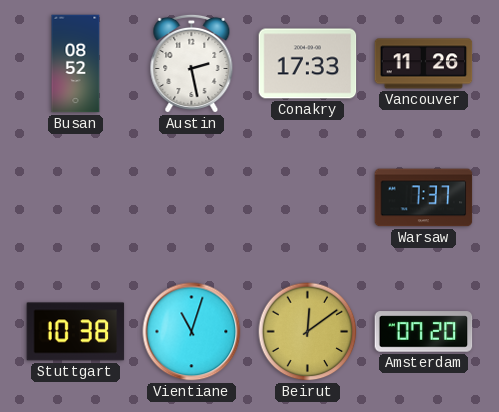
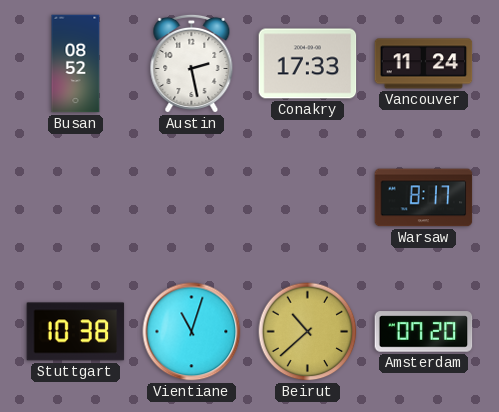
Vancouver: 11:26 -> 11:24 (424, 64)
Warsaw: 7:37 -> 8:17 (424, 198)
Beirut: 12:09 -> 10:38 (308, 332)
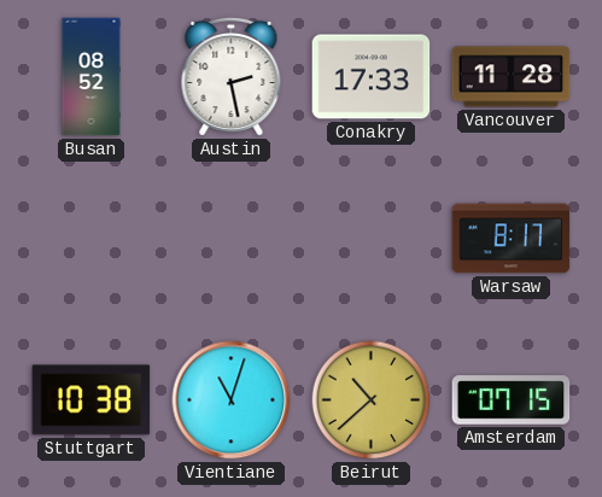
Vancouver: 11:24 -> 11:28 (512, 77)
Amsterdam: 07:20 -> 07:15 (512, 400)
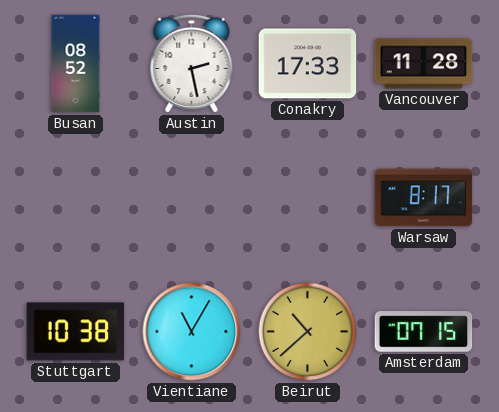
Vientiane: 11:03 -> 11:05 (192, 332)
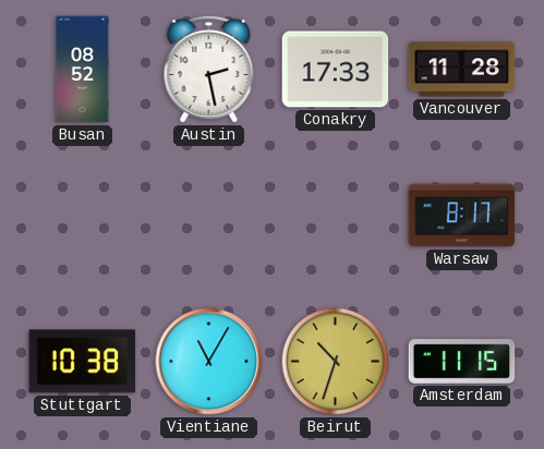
Beirut: 10:38 -> 10:33 (336, 362)
Amsterdam: 07:15 -> 11:15 (462, 362)
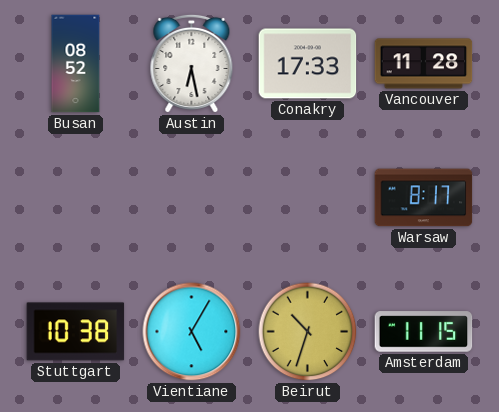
Austin: 2:28 -> 6:28 (192, 63)
Vientiane: 11:05 -> 5:05 (192, 332)
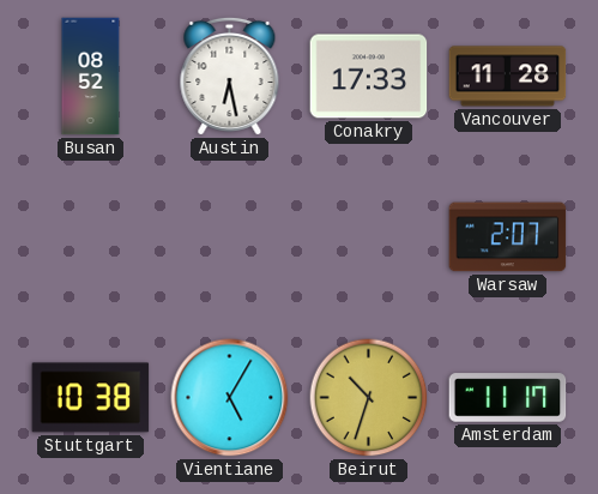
Warsaw: 8:17 -> 2:07 (508, 237)
Amsterdam: 11:15 -> 11:17 (508, 398)
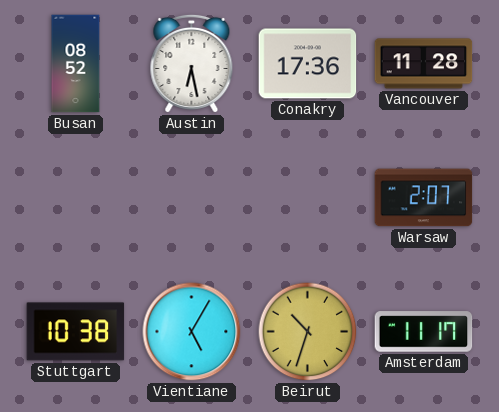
Conakry: 17:33 -> 17:36 (308, 64)
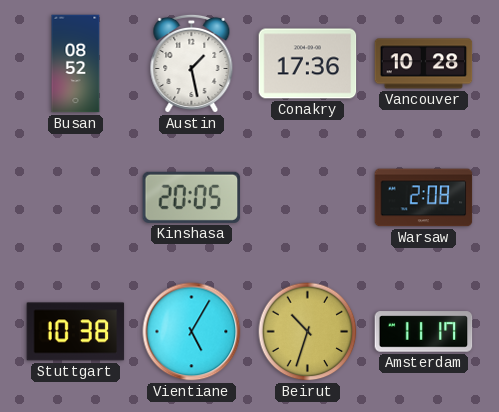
Austin: 6:28 -> 1:28 (192, 63)
Vancouver: 11:28 -> 10:28 (424, 64)
Kinshasa: none -> 20:05 (192, 197)
Warsaw: 2:07 -> 2:08 (424, 198)
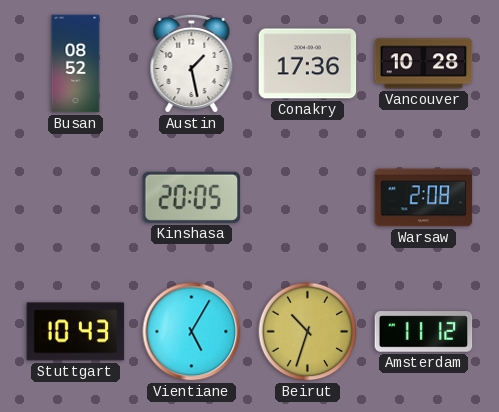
Stuttgart: 10:38 -> 10:43 (76, 332)
Amsterdam: 11:17 -> 11:12 (424, 332)
